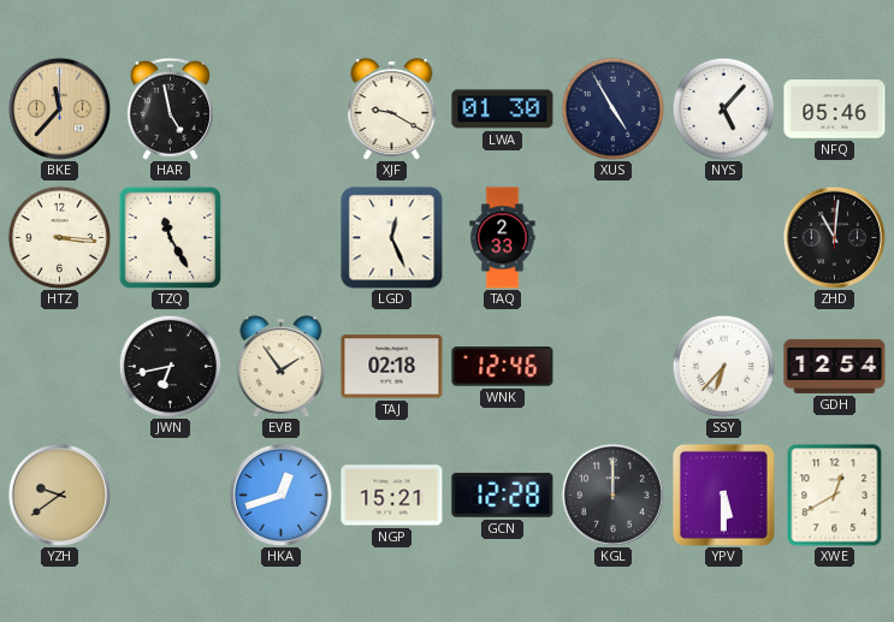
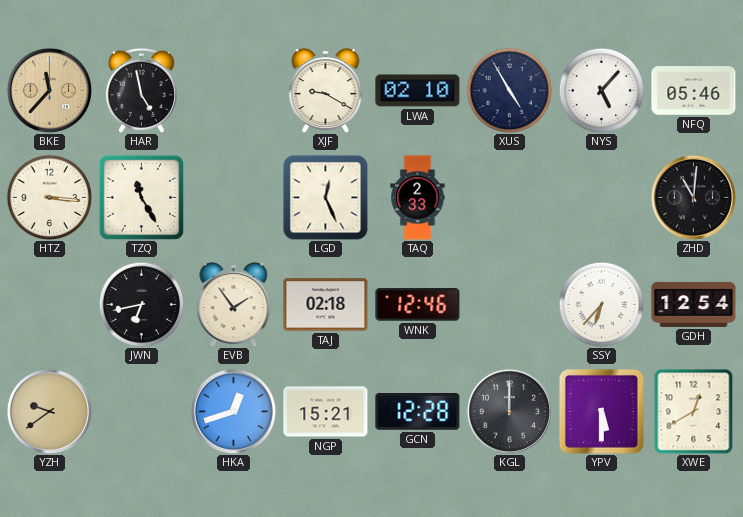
LWA: 01:30 -> 02:10 (418, 91)
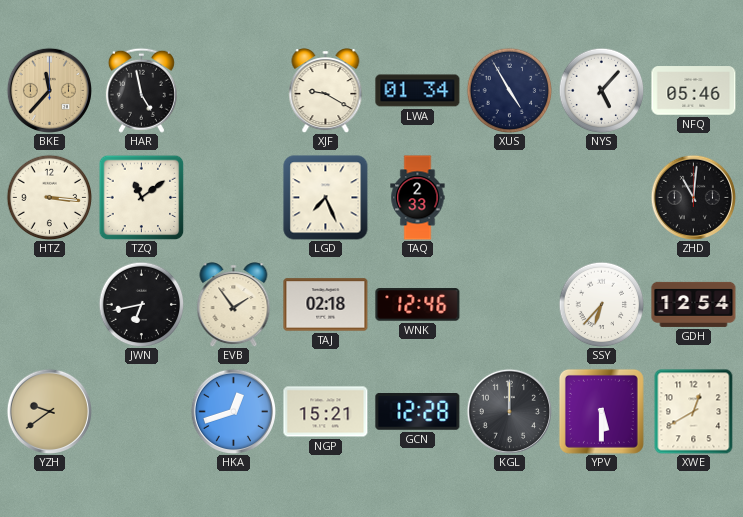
LWA: 02:10 -> 01:34 (418, 91)
TZQ: 11:25 -> 11:09 (141, 197)
LGD: 12:26 -> 7:26 (326, 198)
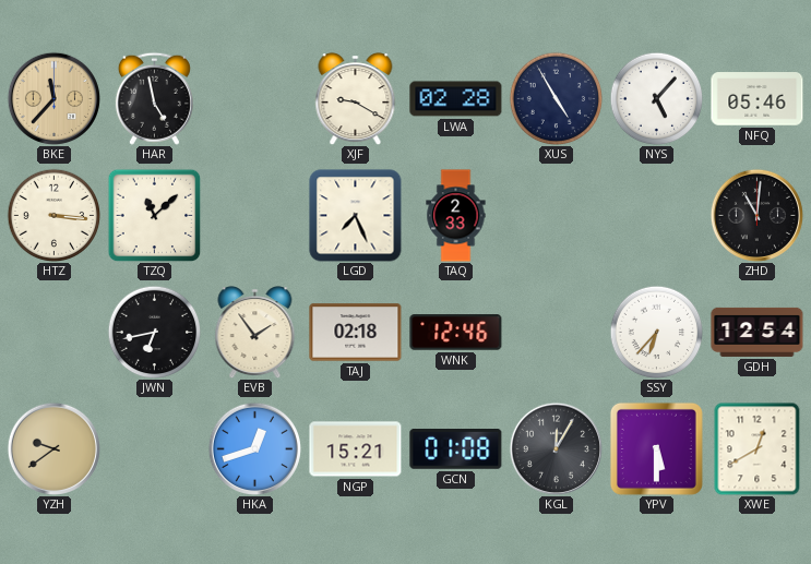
LWA: 01:34 -> 02:28 (456, 99)
TZQ: 11:09 -> 11:08 (154, 215)
GCN: 12:28 -> 01:08 (456, 449)
KGL: 12:00 -> 12:05 (556, 448)
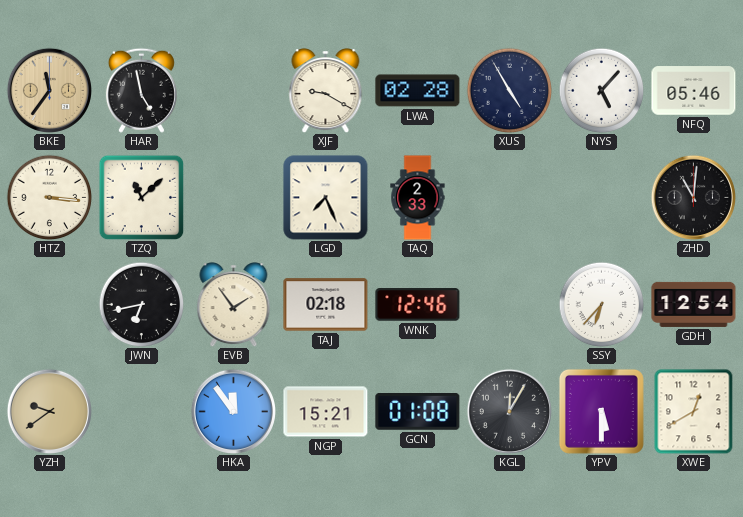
BKE: 11:37 -> 11:36 (49, 90)
HKA: 12:42 -> 11:54 (233, 411)
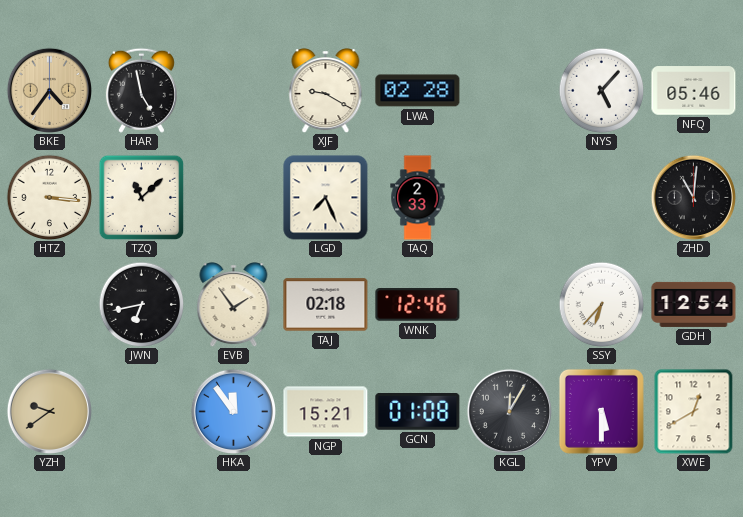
BKE: 11:36 -> 4:36 (49, 90)
XUS: 4:55 -> none (509, 90)
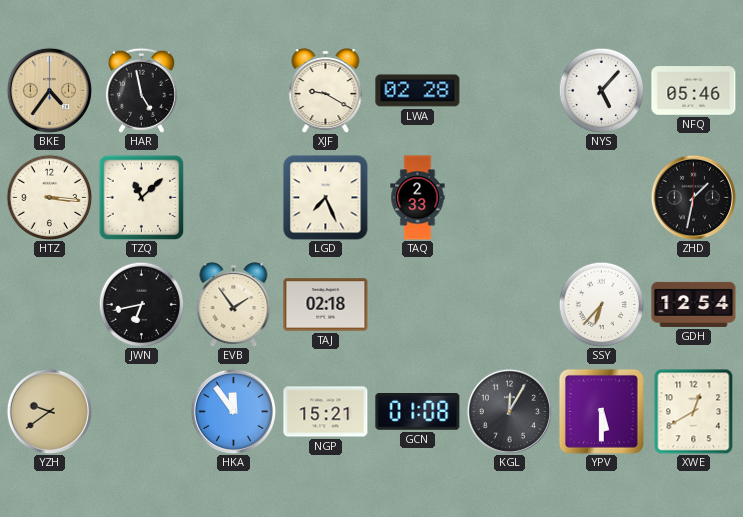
ZHD: 11:01 -> 1:32 (693, 197)
WNK: 12:46 -> none (418, 305)
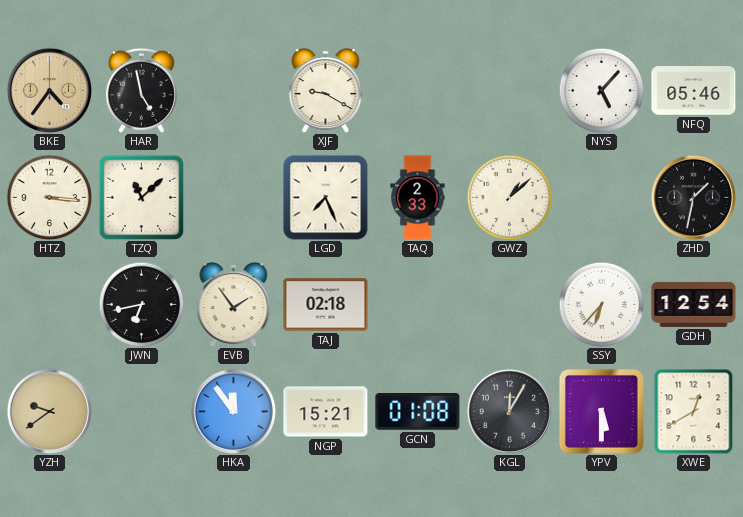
LWA: 02:28 -> none (418, 91)
GWZ: none -> 1:08 (509, 197)
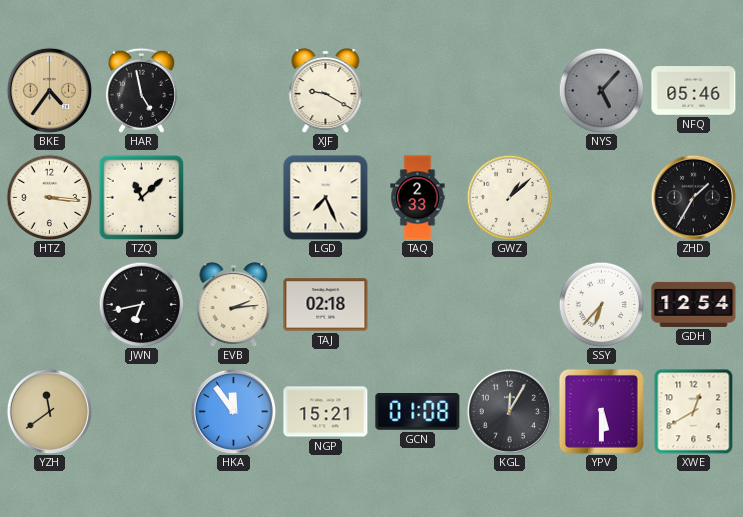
NYS dial: white -> grey (601, 90)
ZHD: 1:32 -> 1:35 (693, 197)
EVB: 1:54 -> 2:14 (234, 305)
YZH: 9:39 -> 11:39 (49, 411)
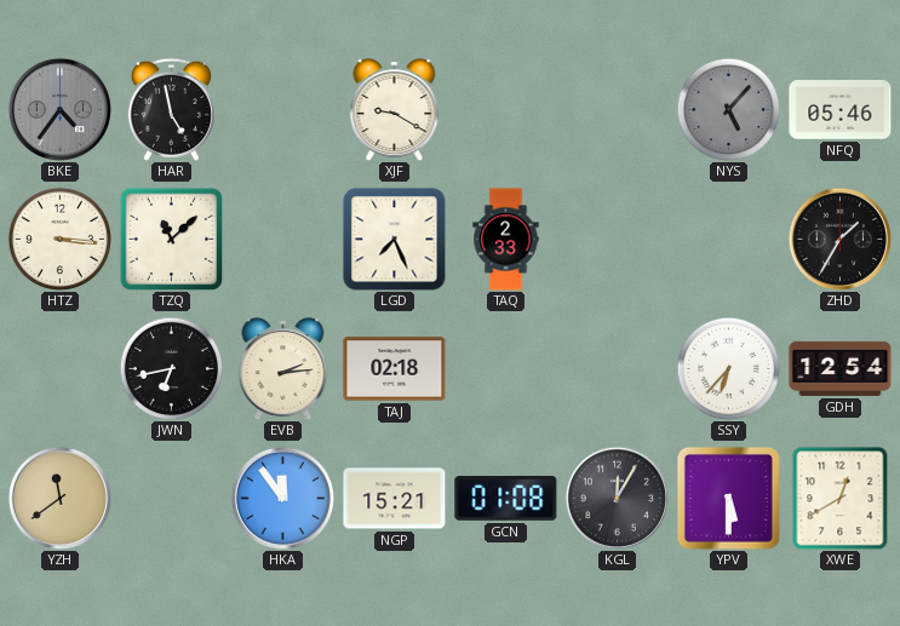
BKE dial: champagne -> grey (59, 109)
GWZ: 1:08 -> none (509, 197)
